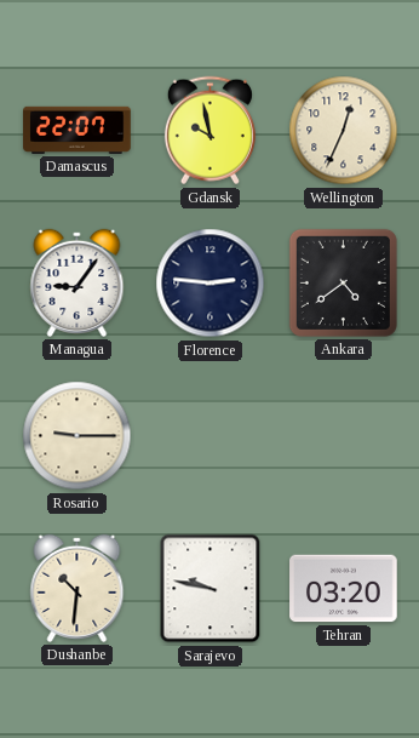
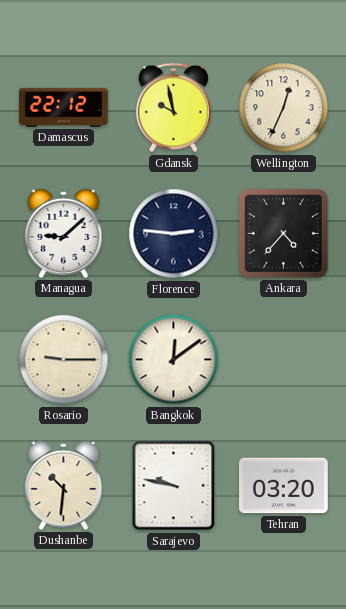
Damascus: 22:07 -> 22:12 (64, 107)
Managua: 9:06 -> 9:08 (64, 233)
Ankara: 4:39 -> 4:37 (283, 233)
Bangkok: none -> 12:09 (174, 360)
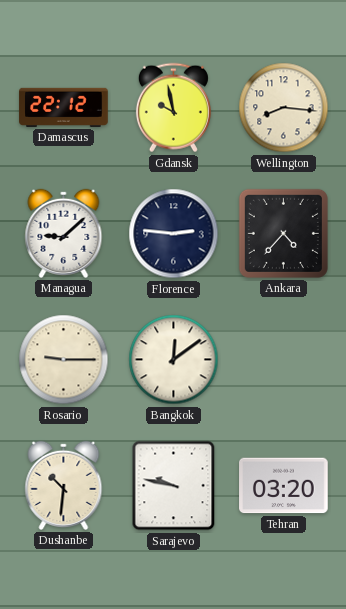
Wellington: 12:34 -> 8:16 (284, 108)
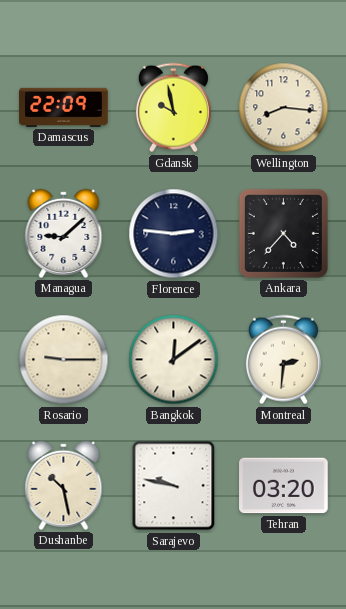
Damascus: 22:12 -> 22:09 (64, 107)
Montreal: none -> 2:31 (283, 360)
Dushanbe: 10:31 -> 10:28 (64, 485)
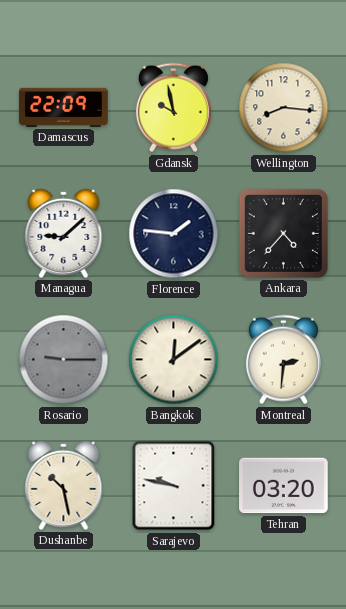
Florence: 2:46 -> 1:46 (174, 234)
Rosario dial: cream -> grey (64, 360)
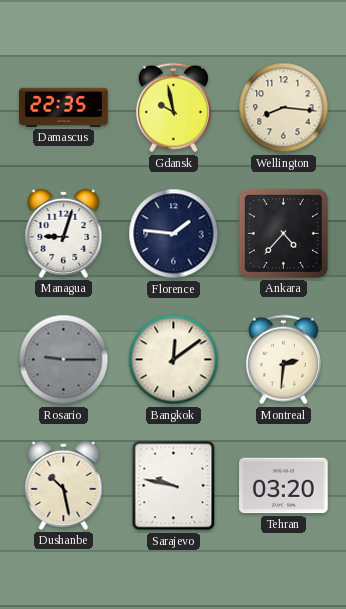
Damascus: 22:09 -> 22:35 (64, 107)
Managua: 9:08 -> 9:03 (64, 233)
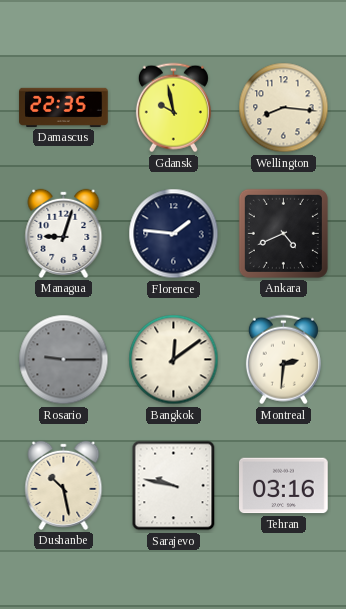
Ankara: 4:37 -> 4:41 (283, 233)
Tehran: 03:20 -> 03:16 (284, 486)
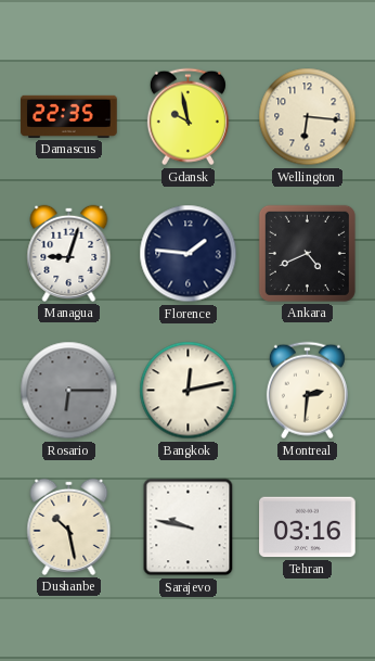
Wellington: 8:16 -> 6:16 (308, 117)
Rosario: 9:15 -> 6:15 (69, 391)
Bangkok: 12:09 -> 12:13 (189, 391)
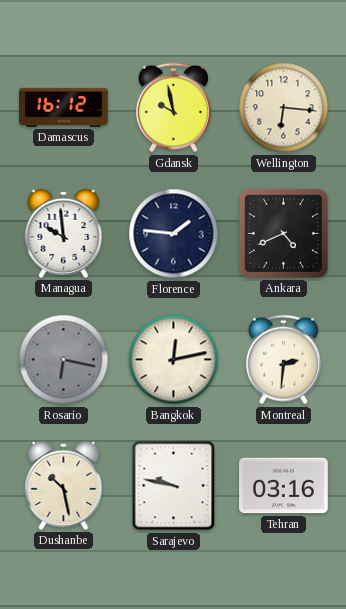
Damascus: 22:35 -> 16:12 (64, 107)
Managua: 9:03 -> 9:59 (64, 233)
Rosario: 6:15 -> 6:17 (64, 360)
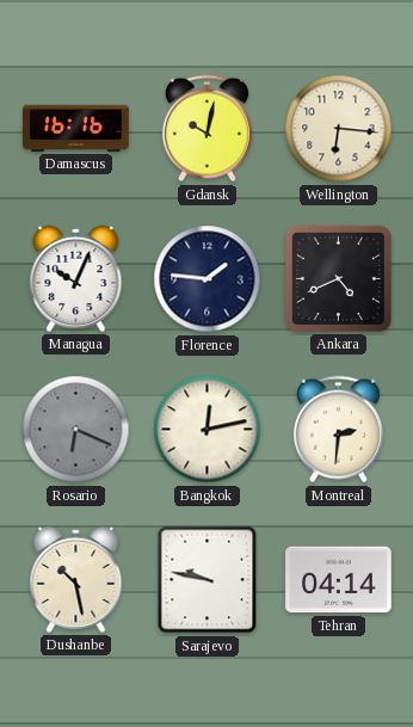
Damascus: 16:12 -> 16:16 (76, 128)
Gdansk: 9:58 -> 10:02 (207, 129)
Managua: 9:59 -> 10:04 (76, 278)
Rosario: 6:17 -> 6:19 (76, 430)
Tehran: 03:16 -> 04:14 (339, 580)
